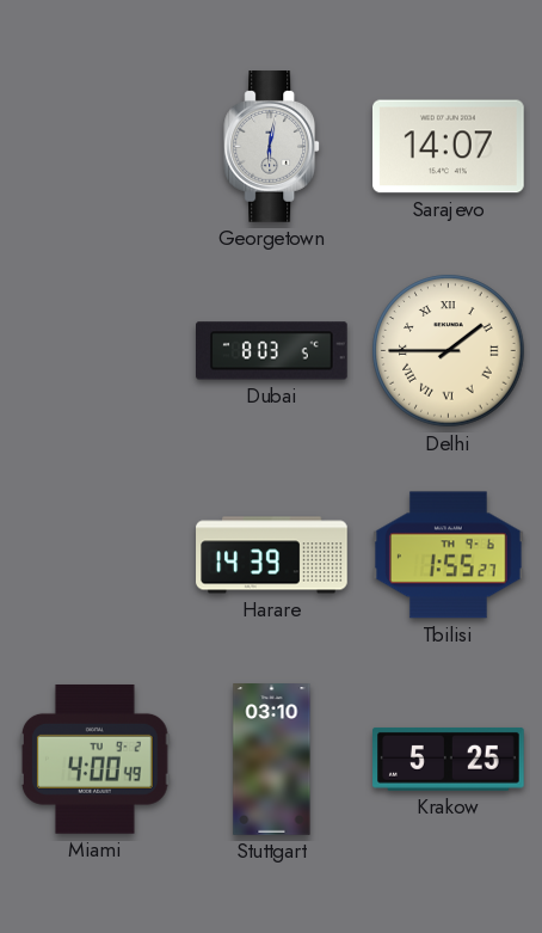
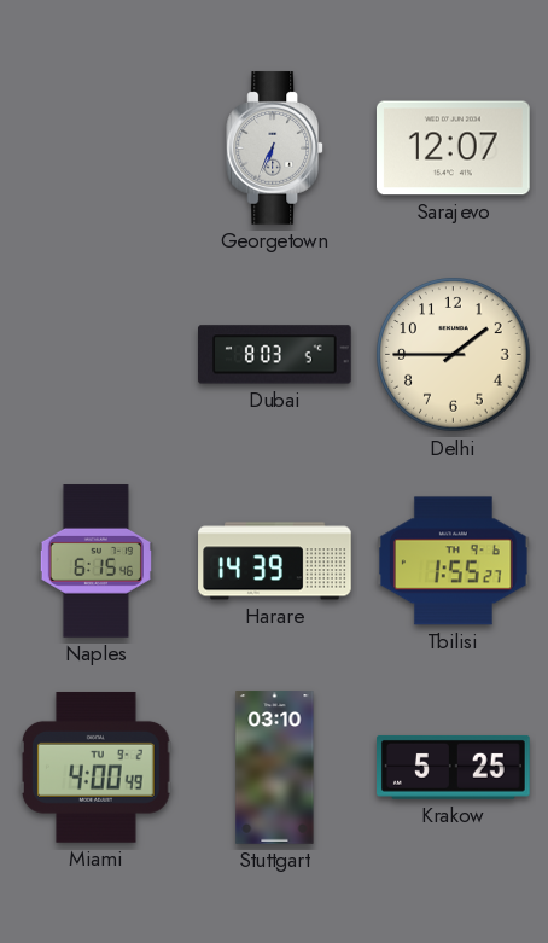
Georgetown: 6:02 -> 6:34 (275, 149)
Sarajevo: 14:07 -> 12:07 (454, 149)
Delhi numerals: Roman -> Arabic (454, 355)
Naples: none -> 6:15 (95, 561)
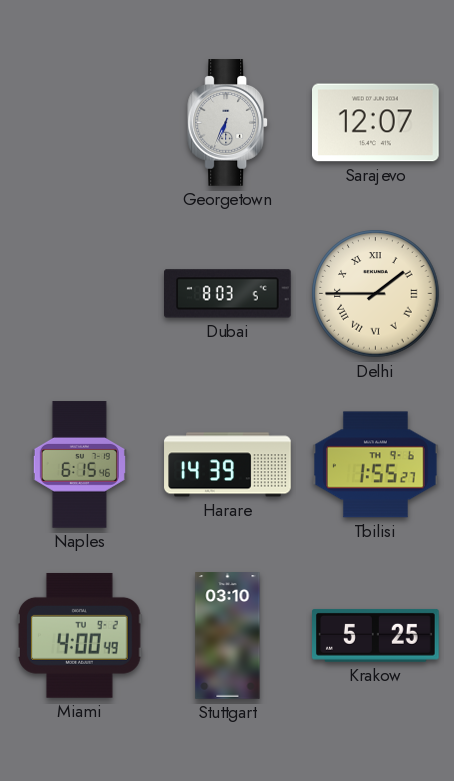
Delhi numerals: Arabic -> Roman (376, 294)
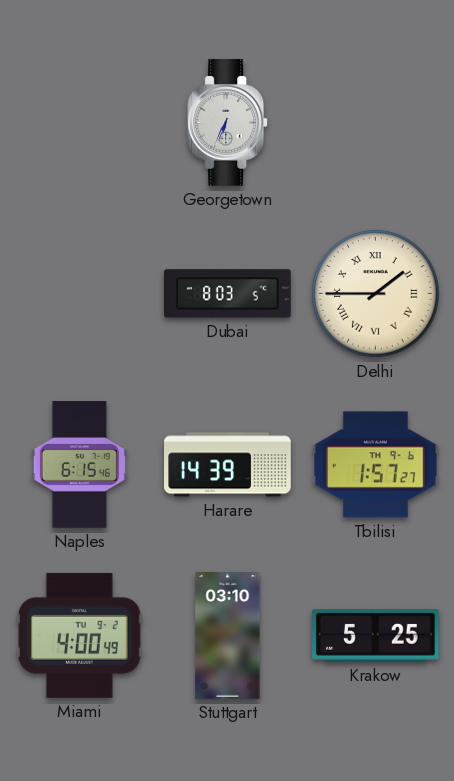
Sarajevo: 12:07 -> none (376, 123)
Tbilisi: 1:55 -> 1:57 (376, 465)
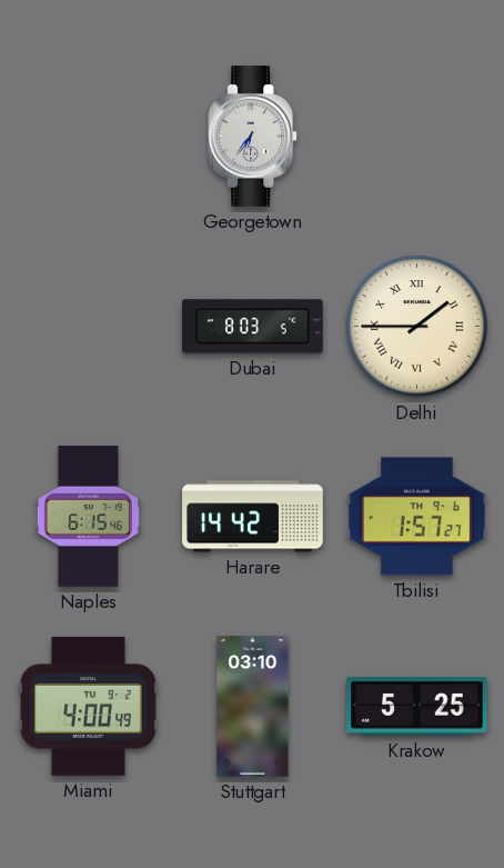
Georgetown: 6:34 -> 6:36 (253, 137)
Harare: 14:39 -> 14:42 (253, 517)
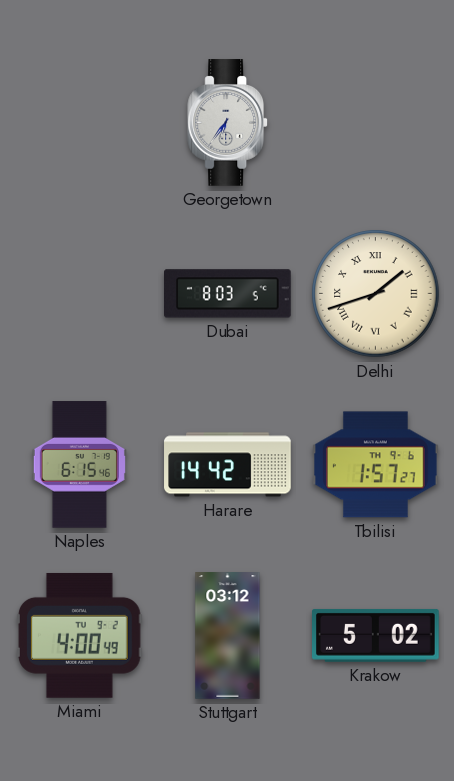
Delhi: 1:45 -> 1:42 (376, 294)
Stuttgart: 03:10 -> 03:12 (228, 636)
Krakow: 5:25 -> 5:02 (376, 635)
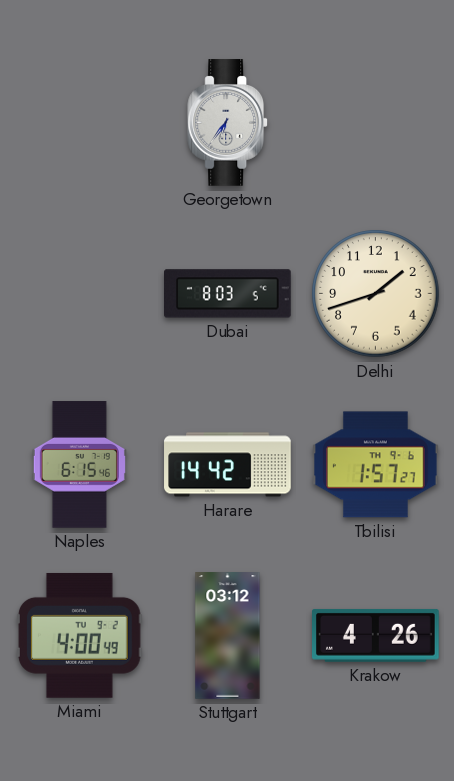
Delhi numerals: Roman -> Arabic (376, 294)
Krakow: 5:02 -> 4:26 (376, 635)
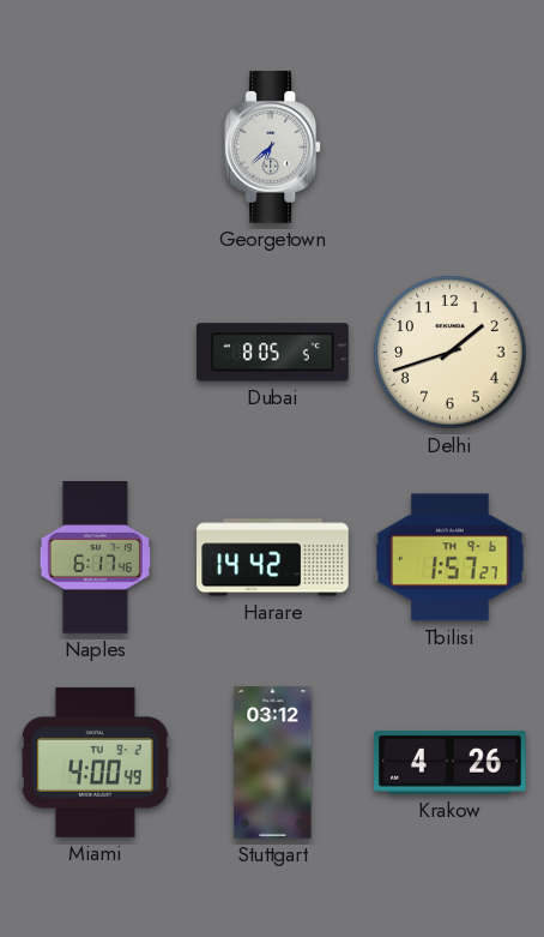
Georgetown: 6:36 -> 6:38 (273, 148)
Dubai: 8:03 -> 8:05 (273, 353)
Naples: 6:15 -> 6:17 (95, 558)
